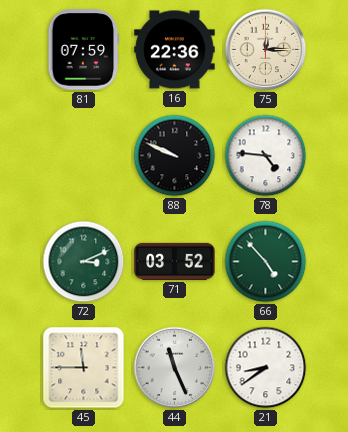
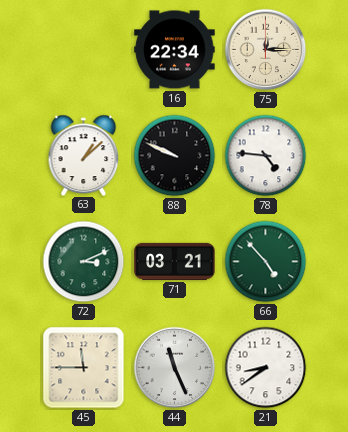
81: 07:59 -> none (84, 50)
16: 22:36 -> 22:34 (175, 50)
63: none -> 1:08 (84, 155)
71: 03:52 -> 03:21 (175, 261)
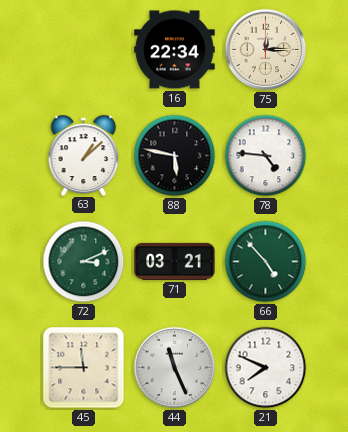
88: 9:49 -> 5:47 (175, 156)
21: 8:39 -> 7:49 (266, 368)
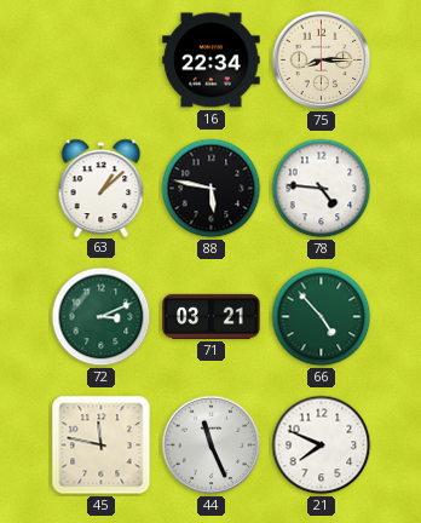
75: 12:15 -> 8:15 (322, 61)
45: 11:45 -> 11:47 (102, 446)
